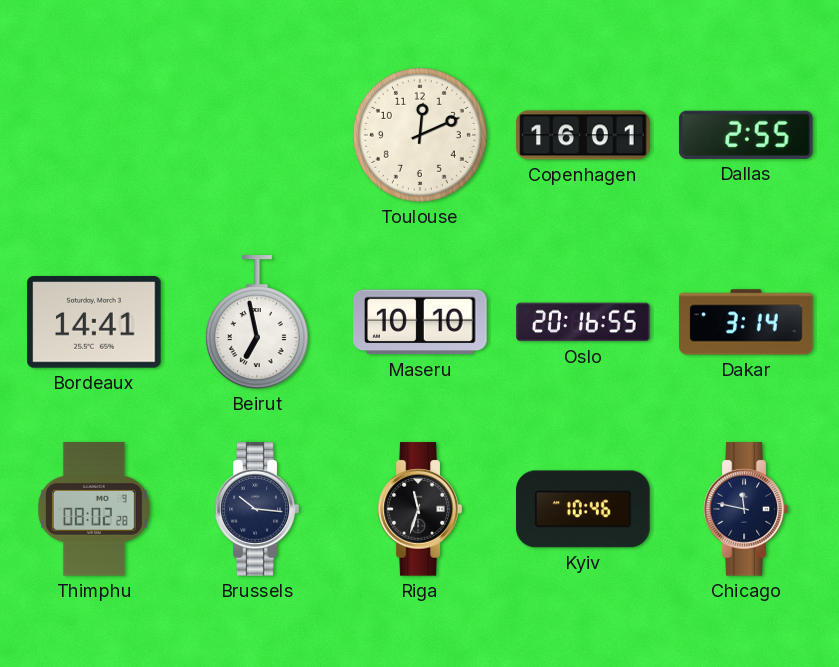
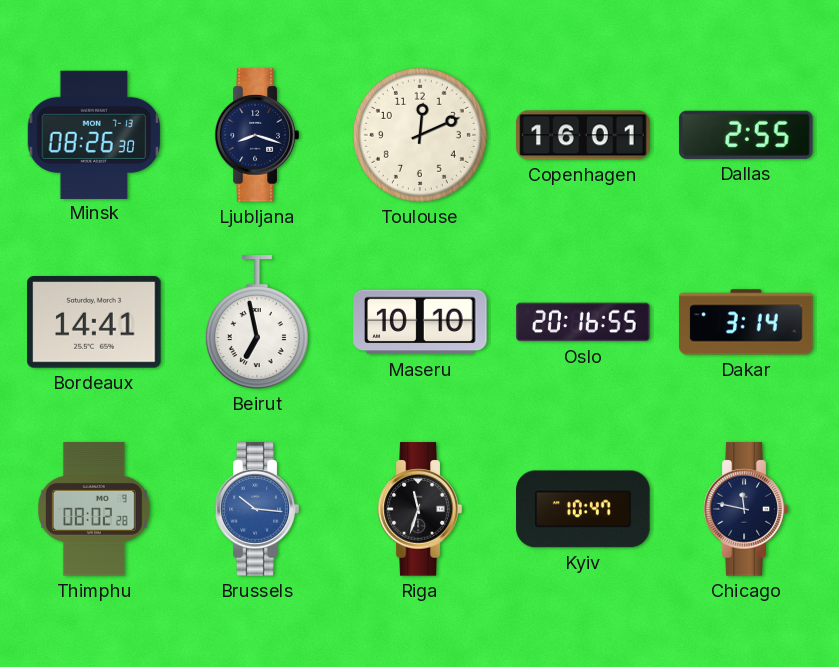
Minsk: none -> 08:26 (94, 134)
Ljubljana: none -> 8:18 (257, 135)
Brussels dial: navy -> blue (257, 509)
Kyiv: 10:46 -> 10:47 (583, 509)
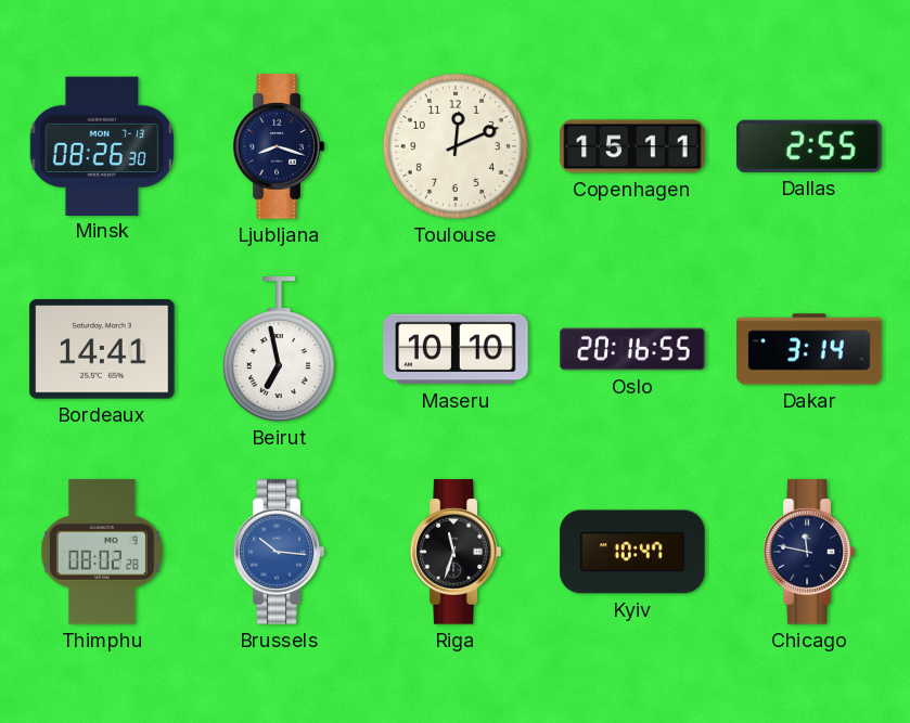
Copenhagen: 16:01 -> 15:11 (632, 146)
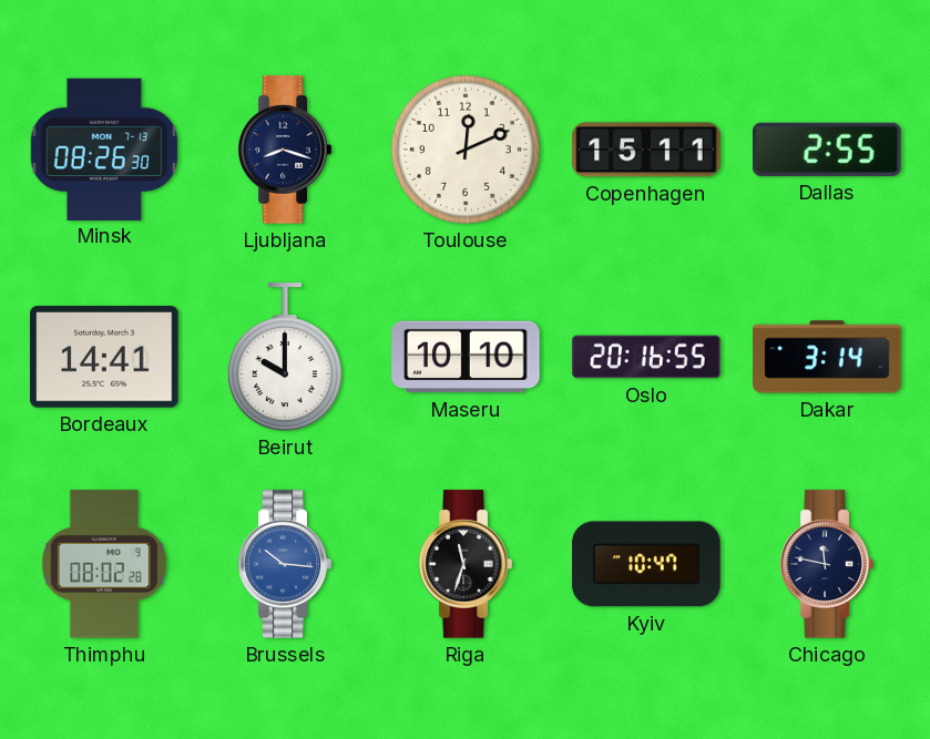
Beirut: 6:58 -> 10:00 (285, 357)
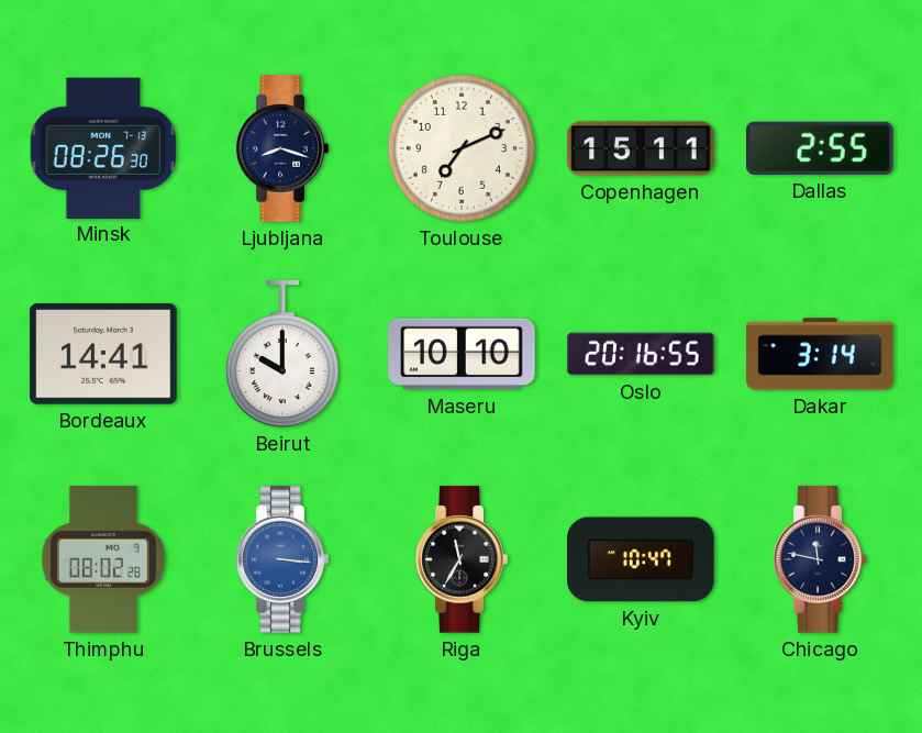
Toulouse: 12:11 -> 7:11 (462, 148)
Brussels: 10:16 -> 3:16 (282, 559)
Riga: 11:33 -> 11:35 (462, 559)
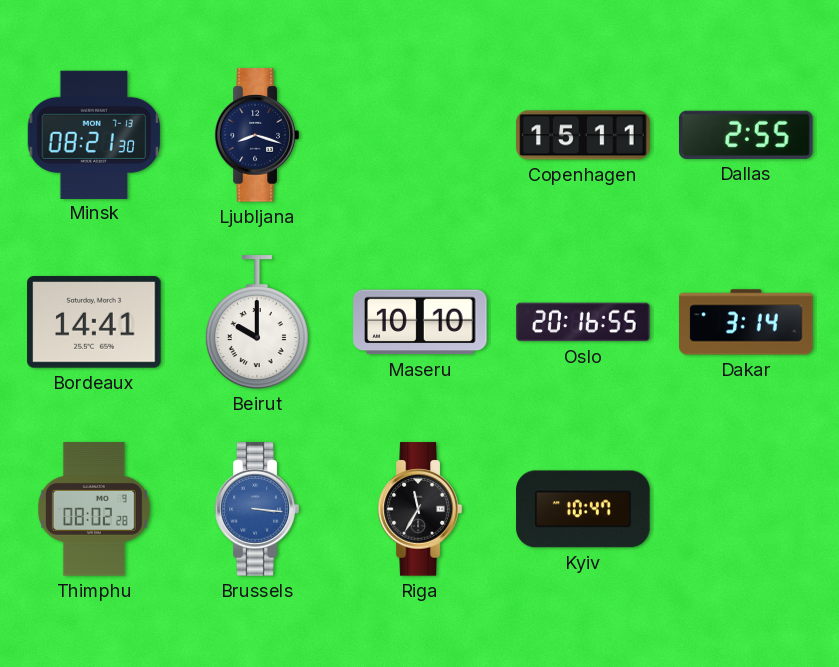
Minsk: 08:26 -> 08:21 (94, 134)
Toulouse: 7:11 -> none (462, 148)
Chicago: 11:47 -> none (820, 559)
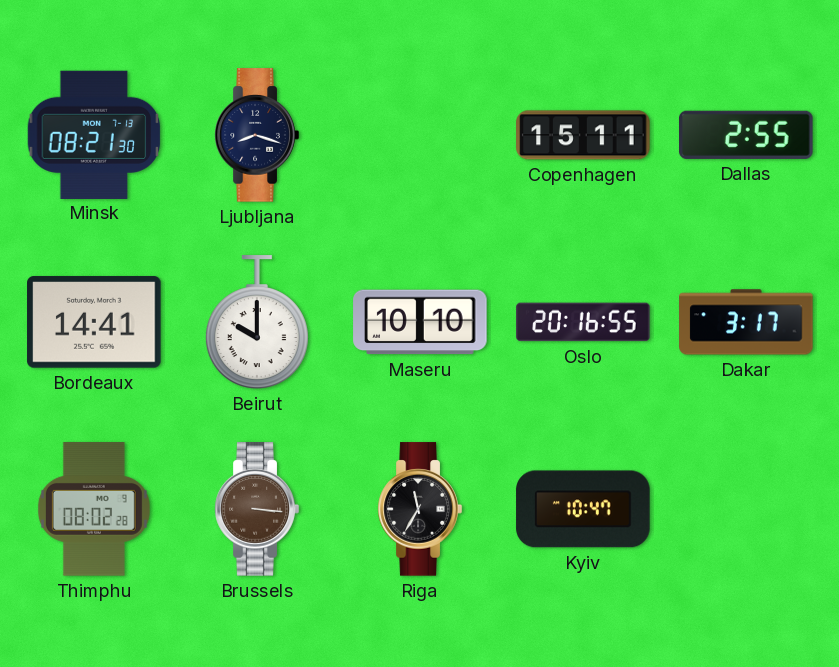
Dakar: 3:14 -> 3:17 (746, 322)
Brussels dial: blue -> brown (257, 509)
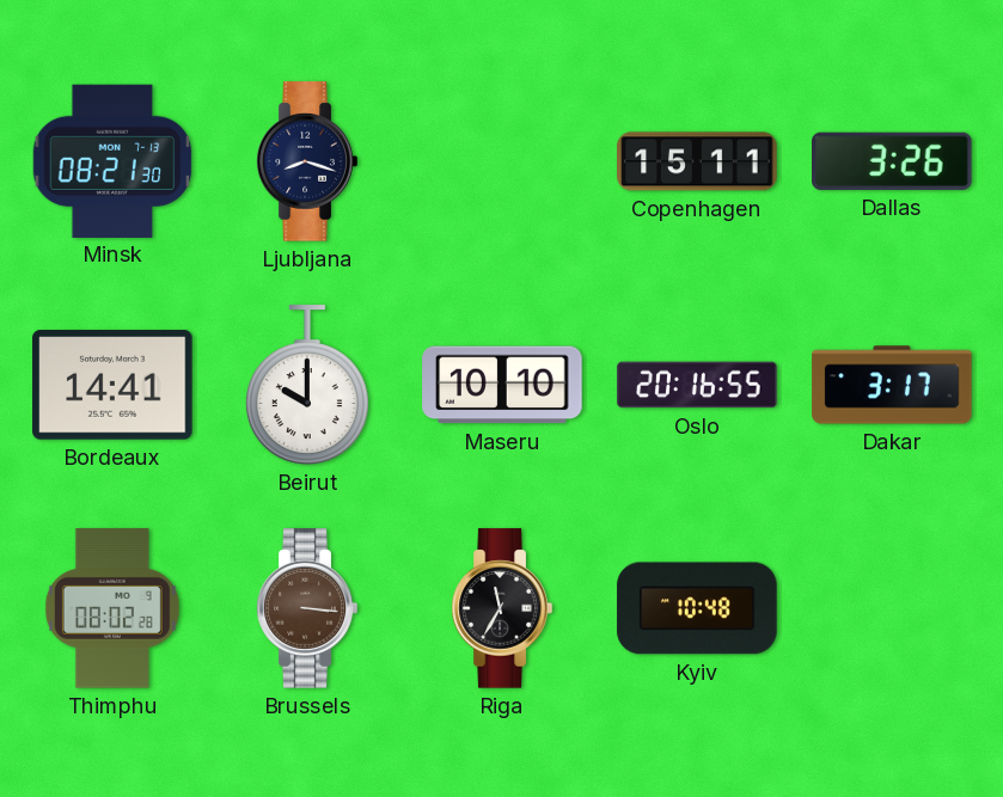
Dallas: 2:55 -> 3:26 (892, 161)
Kyiv: 10:47 -> 10:48 (697, 608)
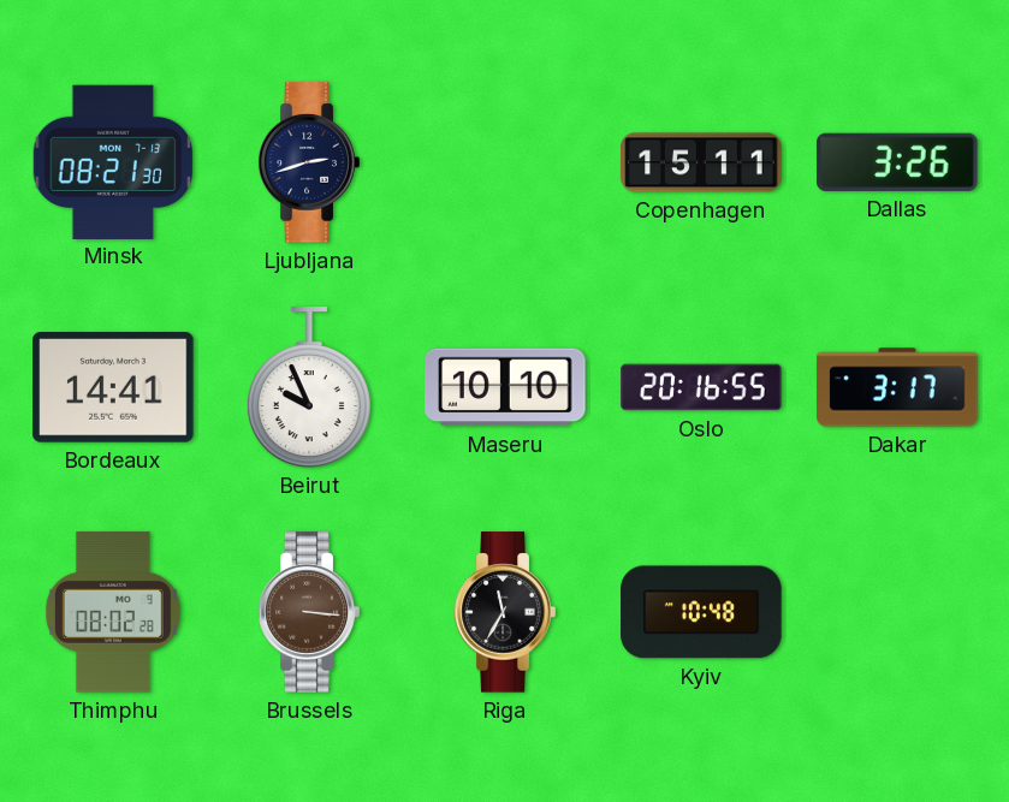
Ljubljana: 8:18 -> 2:42 (309, 162)
Beirut: 10:00 -> 9:56 (309, 387)
